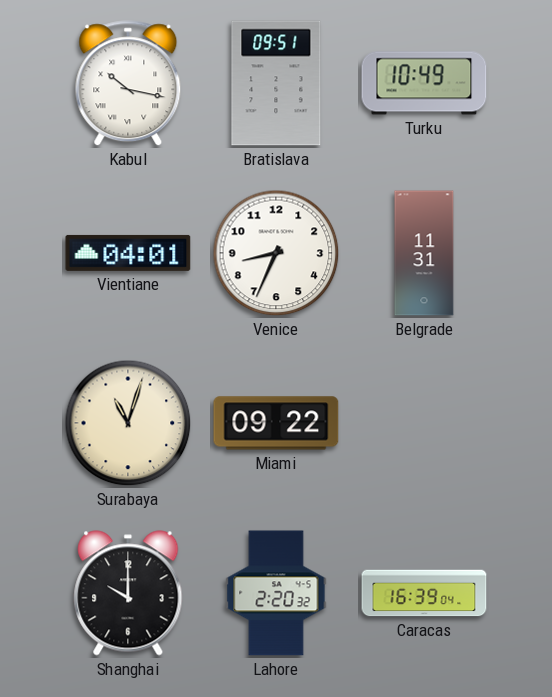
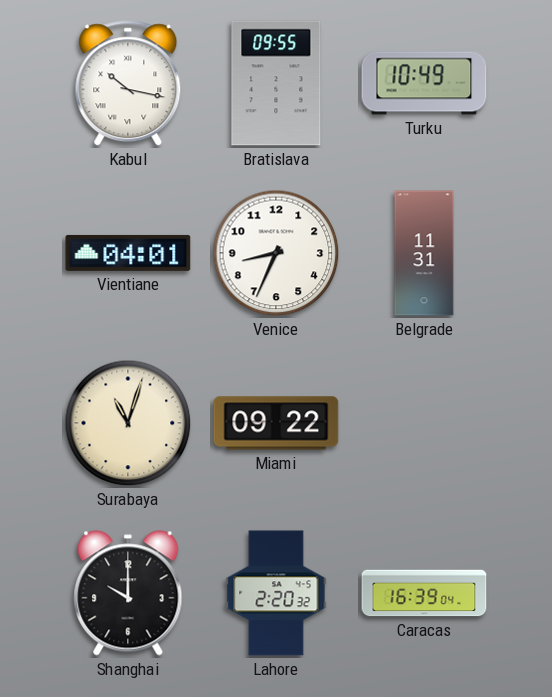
Bratislava: 09:51 -> 09:55 (276, 83)
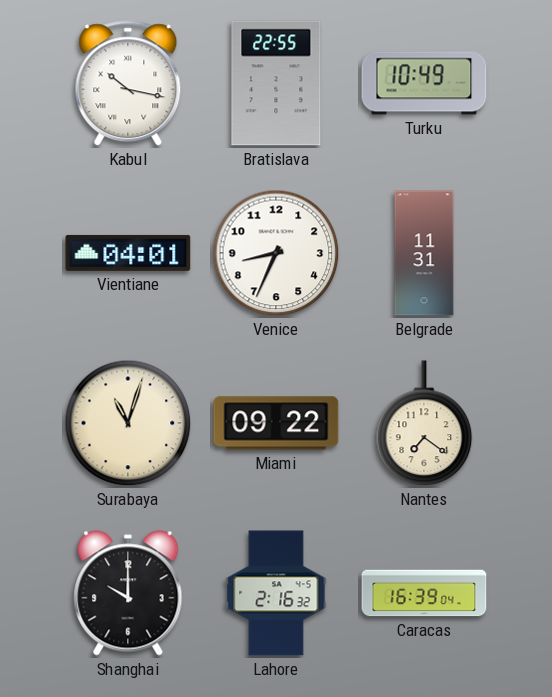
Bratislava: 09:55 -> 22:55 (276, 83)
Nantes: none -> 7:21 (424, 424)
Lahore: 2:20 -> 2:16 (276, 593)
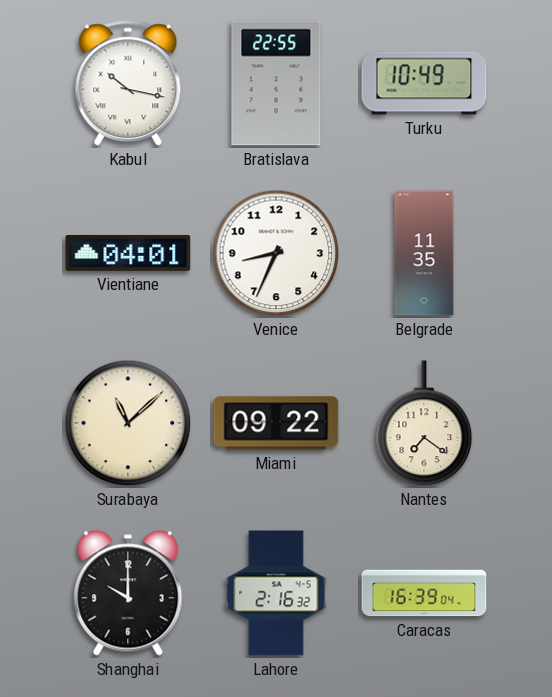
Belgrade: 11:31 -> 11:35 (424, 253)
Surabaya: 11:03 -> 11:08 (128, 423)
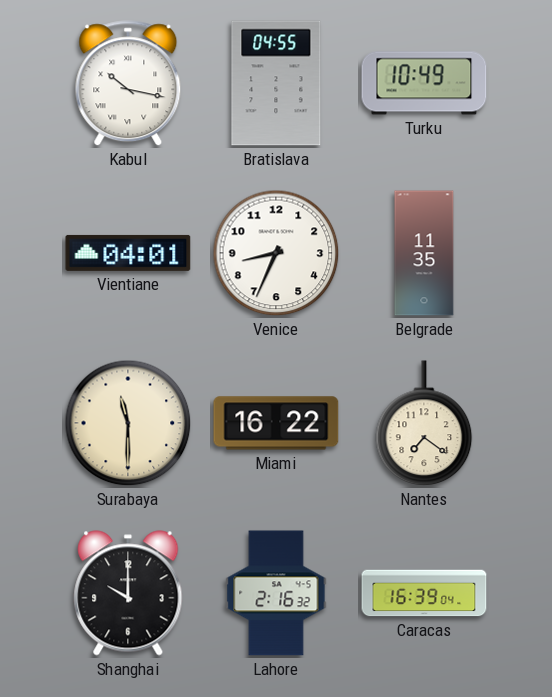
Bratislava: 22:55 -> 04:55 (276, 83)
Surabaya: 11:08 -> 11:30 (128, 423)
Miami: 09:22 -> 16:22 (276, 423)
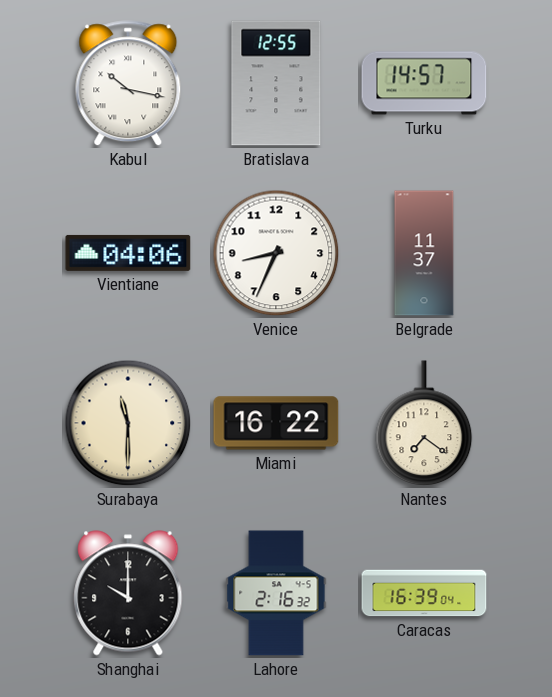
Bratislava: 04:55 -> 12:55 (276, 83)
Turku: 10:49 -> 14:57 (424, 83)
Vientiane: 04:01 -> 04:06 (128, 253)
Belgrade: 11:35 -> 11:37 (424, 253)
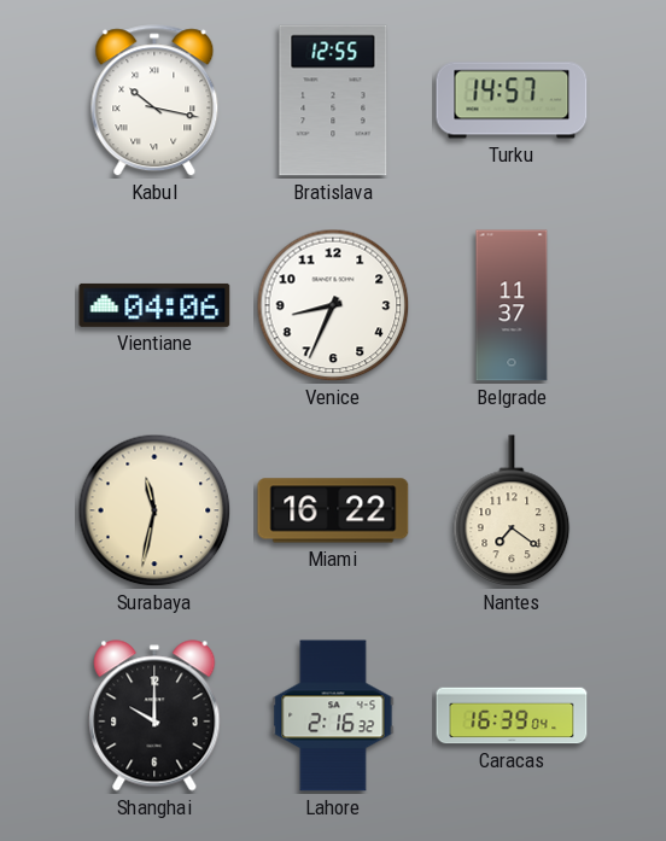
Surabaya: 11:30 -> 11:32 (154, 510)
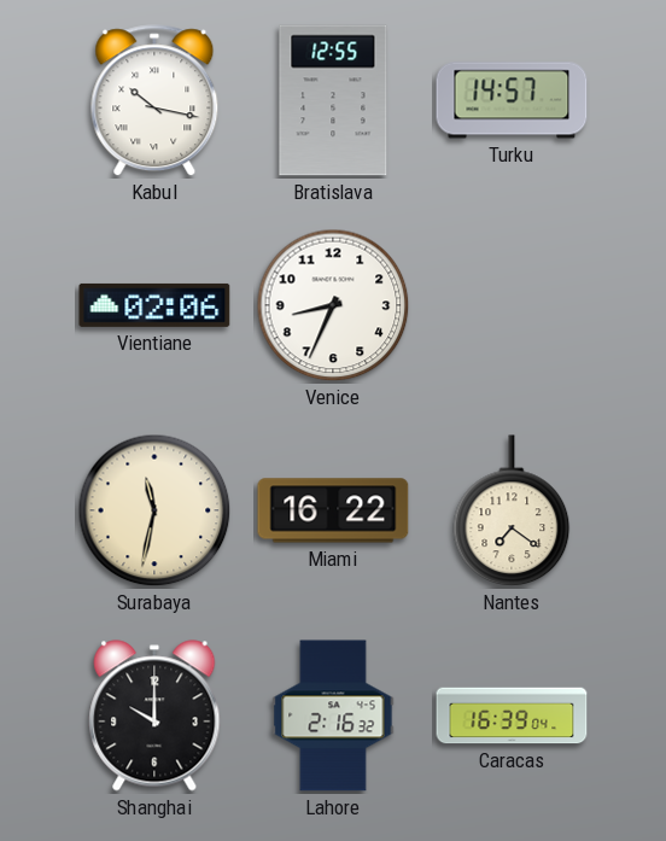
Vientiane: 04:06 -> 02:06 (154, 305)
Belgrade: 11:37 -> none (512, 305)
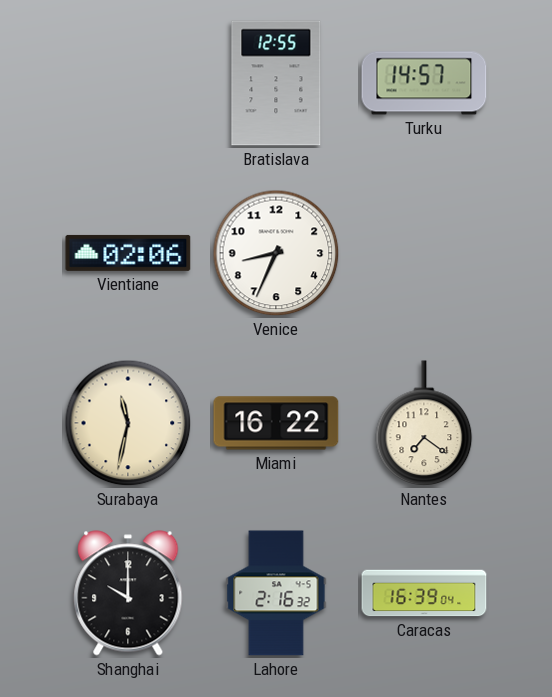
Kabul: 10:17 -> none (154, 101)
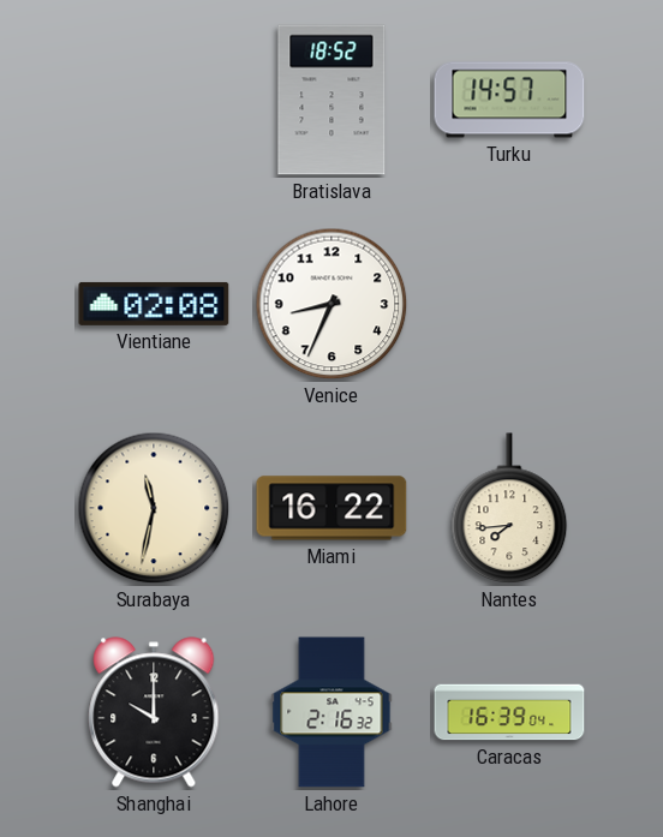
Bratislava: 12:55 -> 18:52 (331, 100)
Vientiane: 02:06 -> 02:08 (154, 304)
Nantes: 7:21 -> 7:44 (509, 509)
